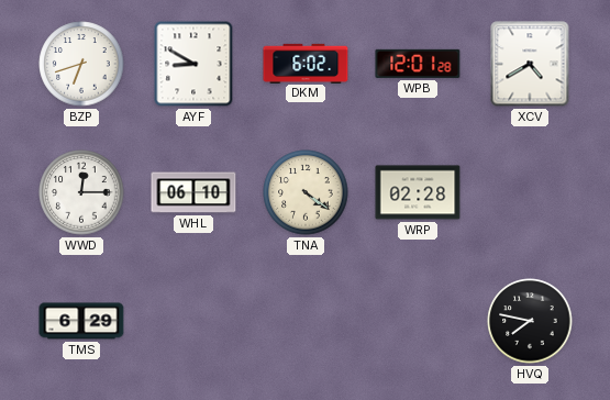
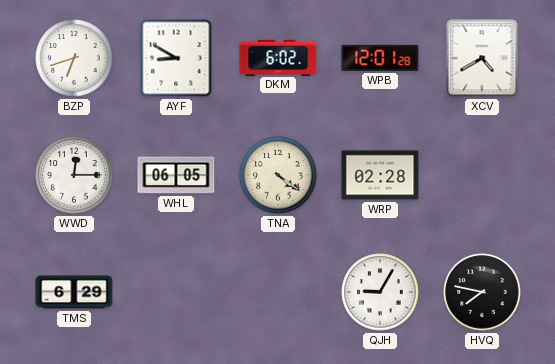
WHL: 06:10 -> 06:05 (176, 175)
QJH: none -> 9:05 (380, 292)
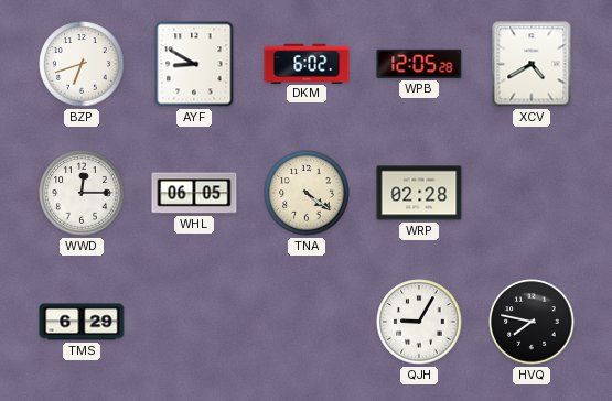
WPB: 12:01 -> 12:05 (419, 64)
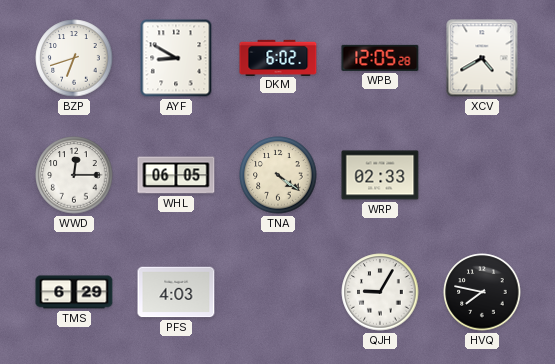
WRP: 02:28 -> 02:33 (380, 175)
PFS: none -> 4:03 (176, 292)
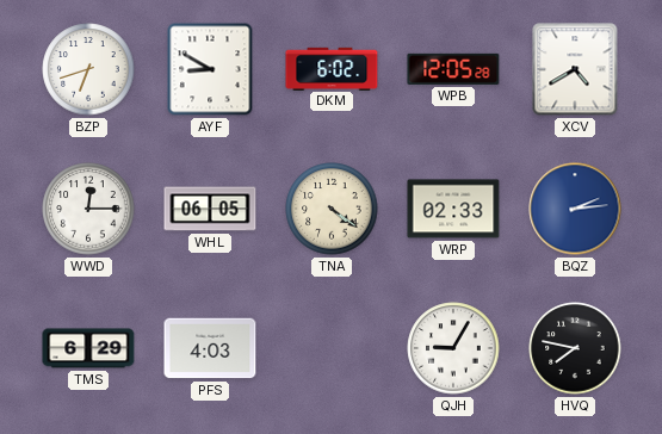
BQZ: none -> 2:14 (575, 209)
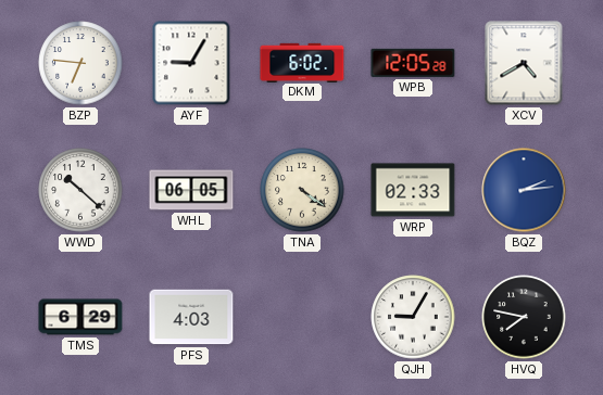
BZP: 6:42 -> 6:46 (80, 63)
AYF: 8:50 -> 9:05 (191, 63)
WWD: 12:15 -> 10:22 (80, 190)
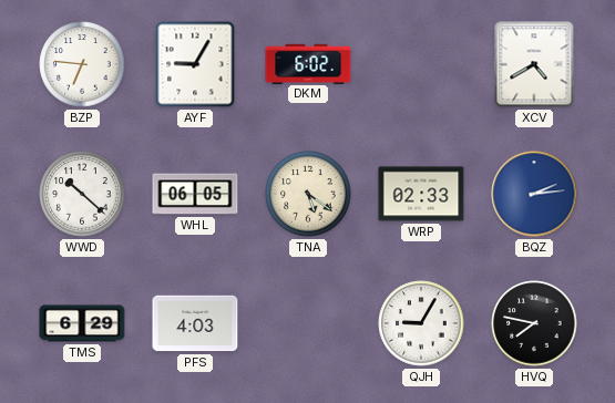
WPB: 12:05 -> none (413, 63)
TNA: 4:21 -> 5:21 (308, 194)
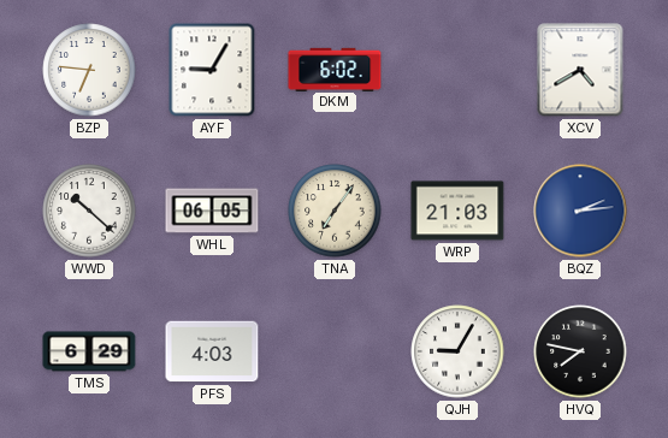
TNA: 5:21 -> 7:06 (335, 211)
WRP: 02:33 -> 21:03 (457, 211)
